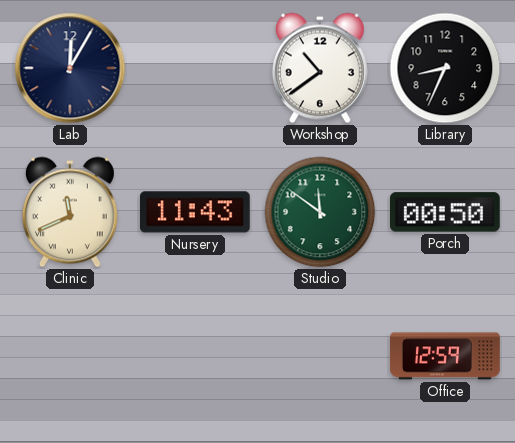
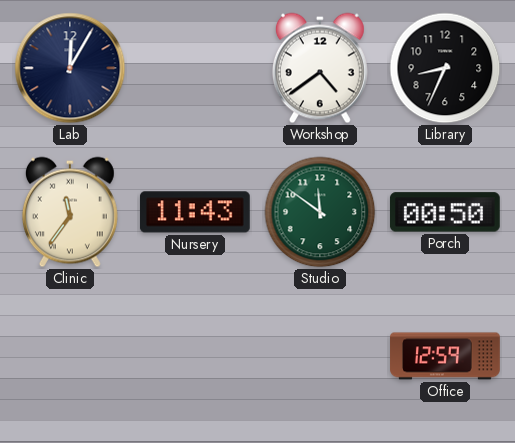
Workshop: 10:39 -> 4:39 (320, 68)
Clinic: 11:41 -> 11:36 (70, 212)
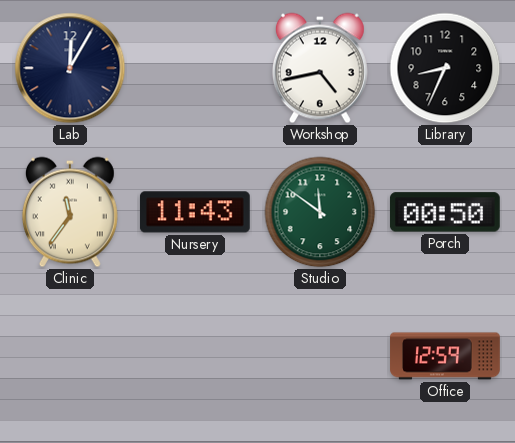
Workshop: 4:39 -> 4:43 (320, 68)
